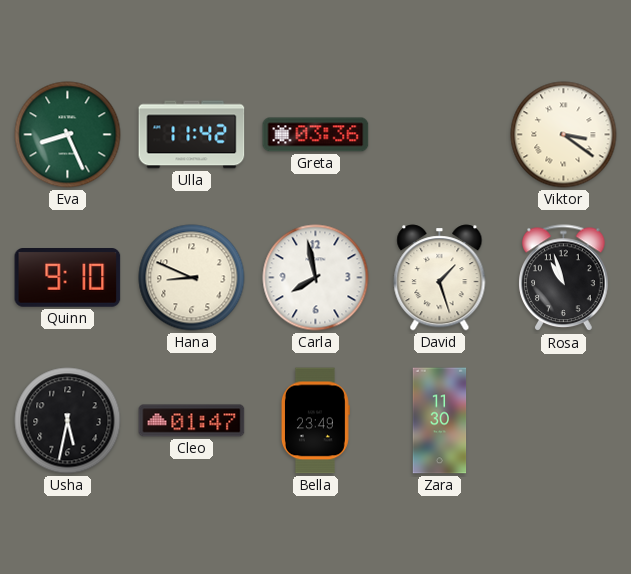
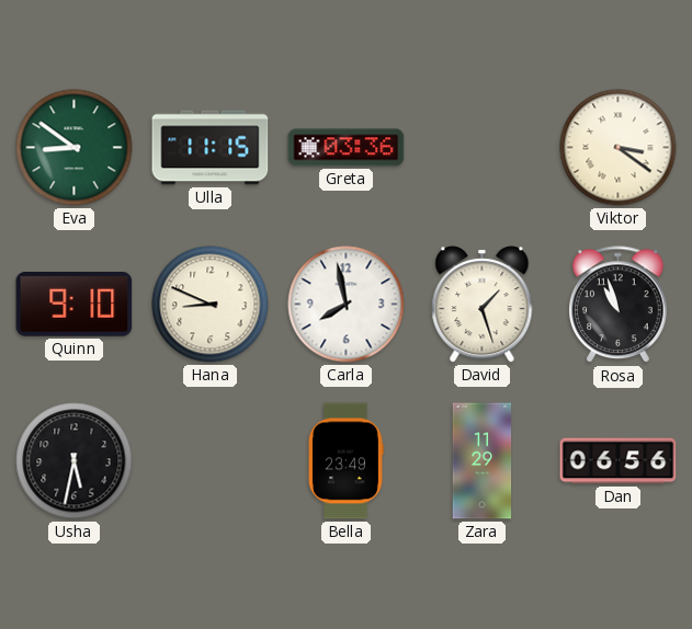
Eva: 8:26 -> 8:51 (75, 148)
Ulla: 11:42 -> 11:15 (211, 148)
Cleo: 01:47 -> none (192, 421)
Zara: 11:30 -> 11:29 (483, 461)
Dan: none -> 06:56 (619, 461)
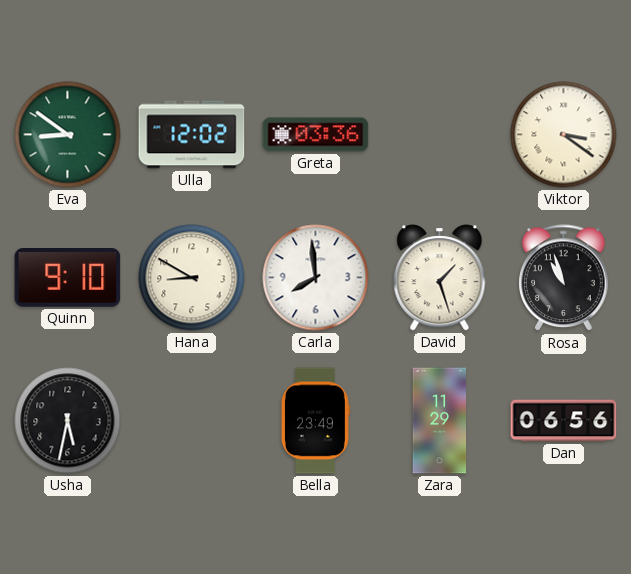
Ulla: 11:15 -> 12:02 (192, 135)
Hana: 8:49 -> 8:50 (192, 278)
Carla: 7:58 -> 7:59 (316, 278)
